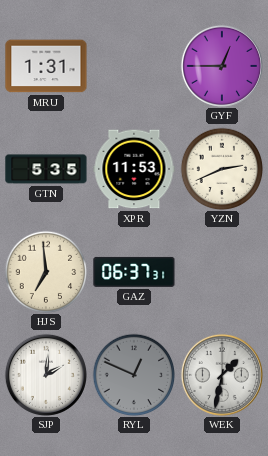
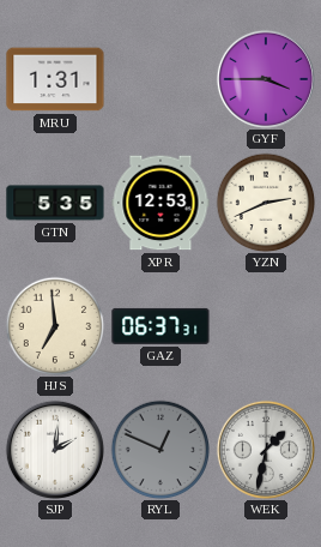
GYF: 12:45 -> 3:45 (266, 79)
XPR: 11:53 -> 12:53 (160, 203)
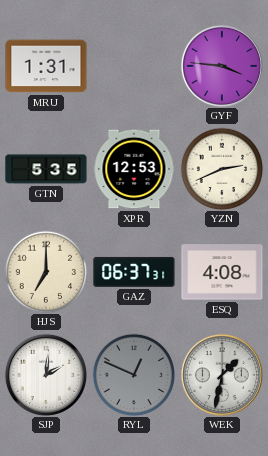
GYF: 3:45 -> 3:46 (222, 66)
HJS: 6:59 -> 7:00 (46, 272)
ESQ: none -> 4:08 (222, 272)
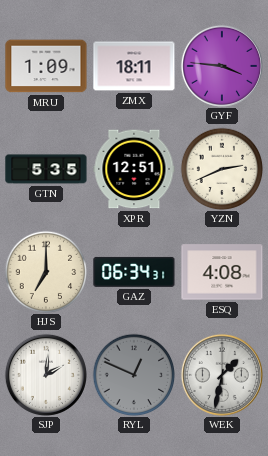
MRU: 1:31 -> 1:09 (46, 66)
ZMX: none -> 18:11 (134, 66)
XPR: 12:53 -> 12:51 (134, 169)
GAZ: 06:37 -> 06:34 (134, 272)
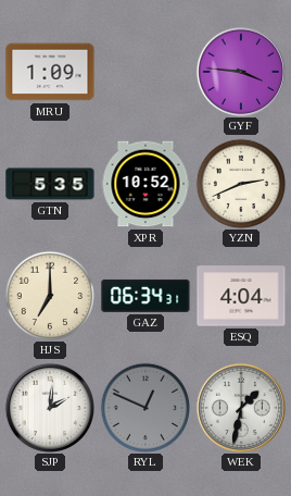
ZMX: 18:11 -> none (134, 66)
XPR: 12:51 -> 10:52 (145, 184)
ESQ: 4:08 -> 4:04 (241, 296)
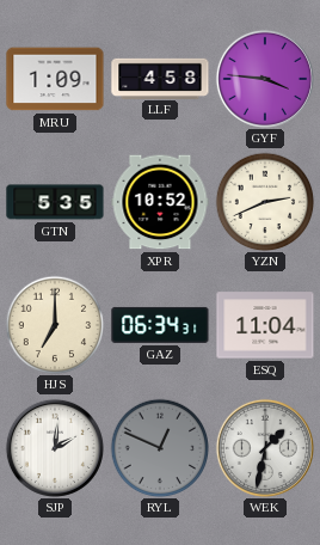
LLF: none -> 4:58 (160, 78)
ESQ: 4:04 -> 11:04 (265, 325)
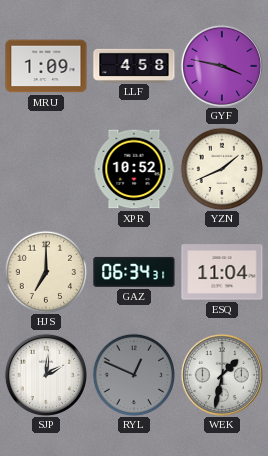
GYF: 3:46 -> 3:47 (222, 66)
GTN: 5:35 -> none (55, 202)
YZN: 2:41 -> 1:41 (222, 169)
